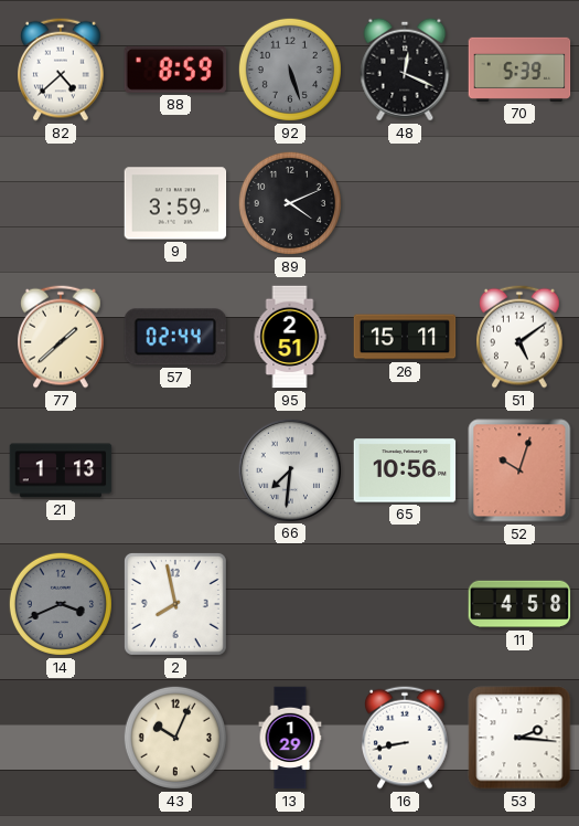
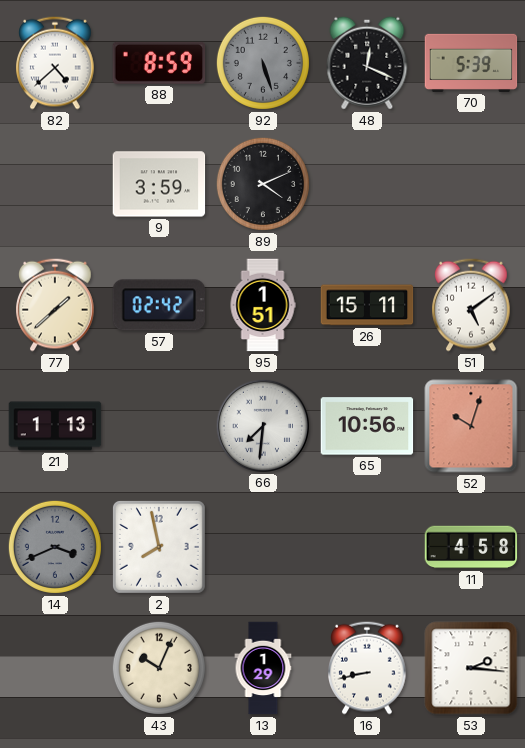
57: 02:44 -> 02:42 (158, 305)
95: 2:51 -> 1:51 (263, 305)
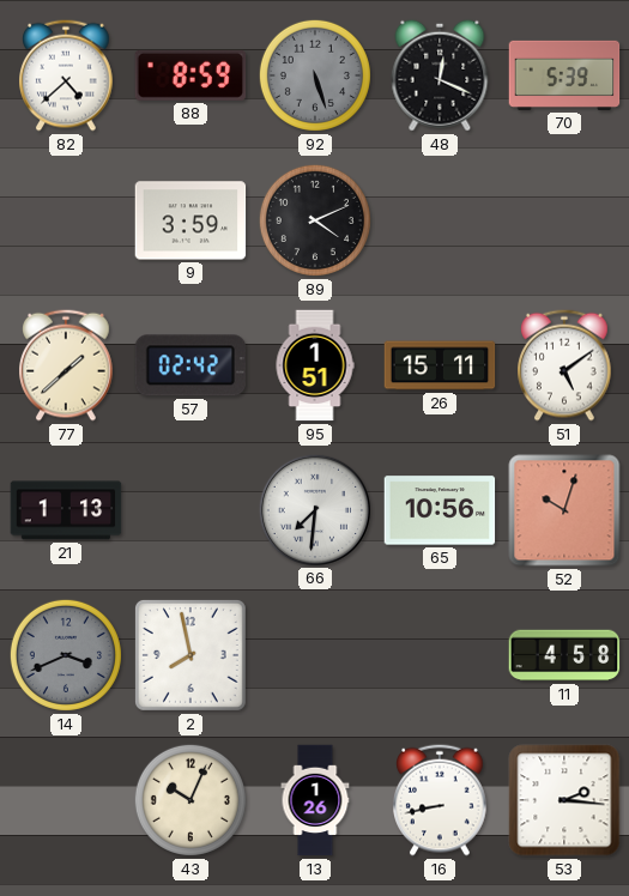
13: 1:29 -> 1:26 (315, 800)
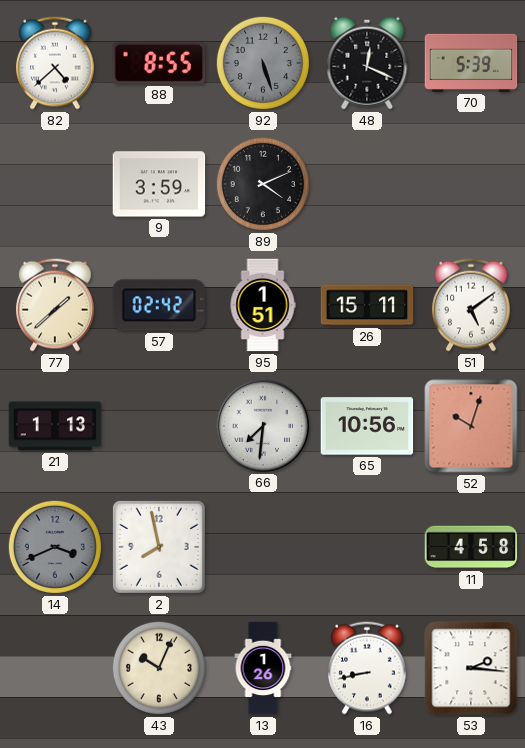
88: 8:59 -> 8:55 (159, 63)
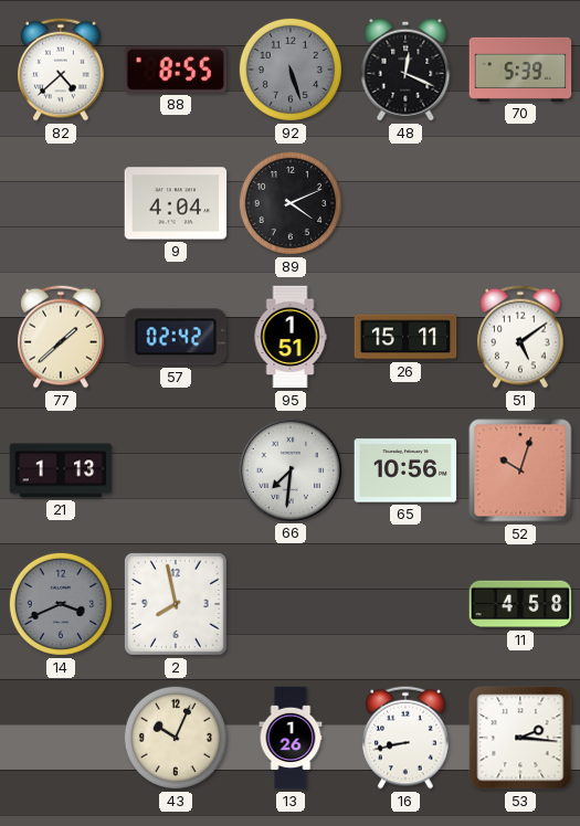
9: 3:59 -> 4:04 (176, 203)
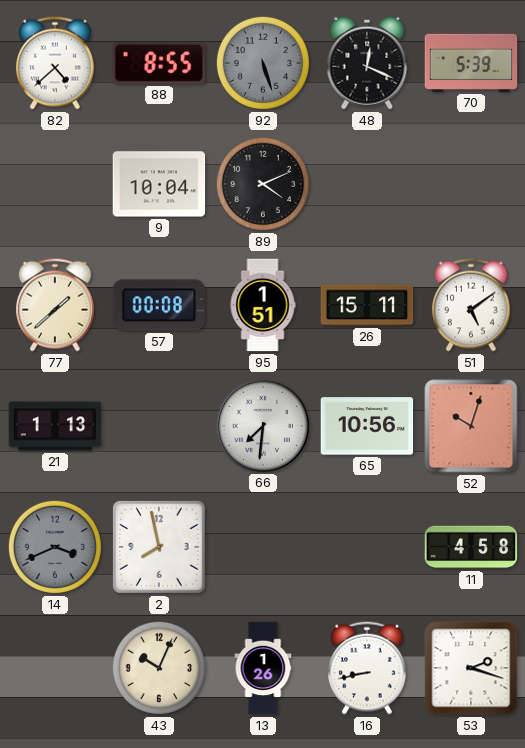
9: 4:04 -> 10:04 (159, 184)
57: 02:42 -> 00:08 (158, 305)
53: 2:16 -> 2:18 (471, 668)
